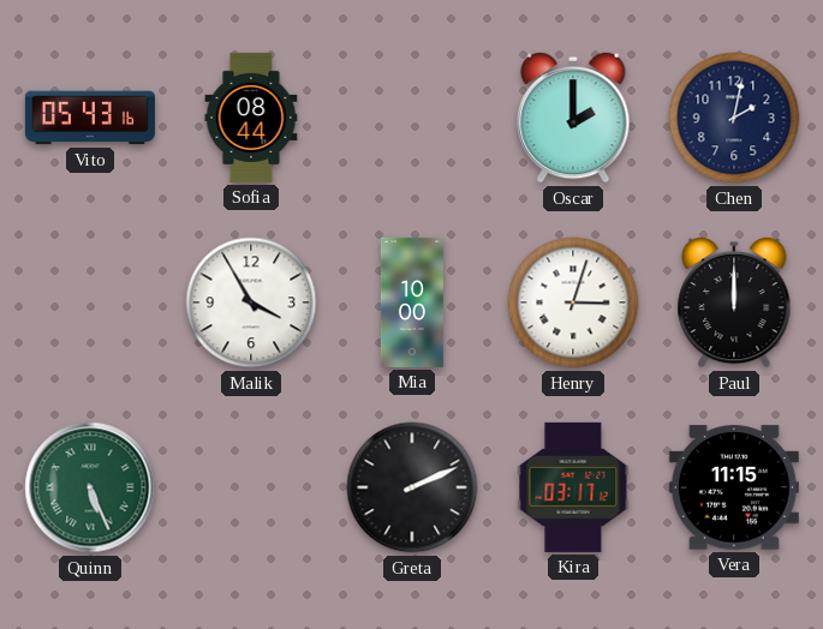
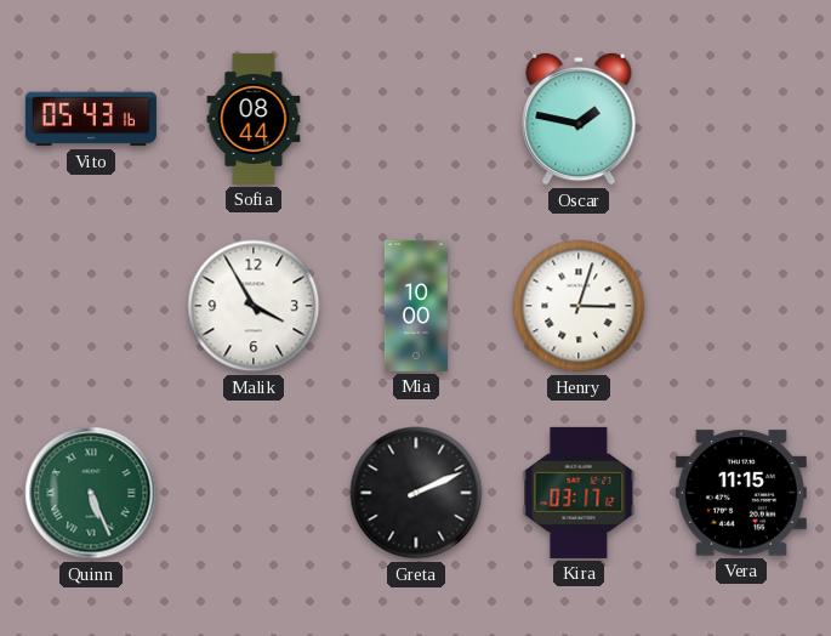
Oscar: 2:00 -> 1:47 (579, 119)
Chen: 2:02 -> none (734, 118)
Paul: 12:00 -> none (734, 302)
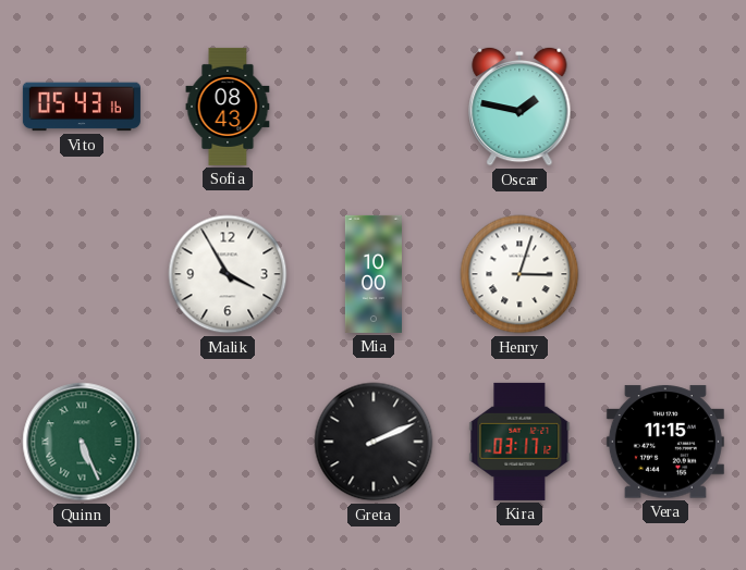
Sofia: 08:44 -> 08:43 (228, 107)
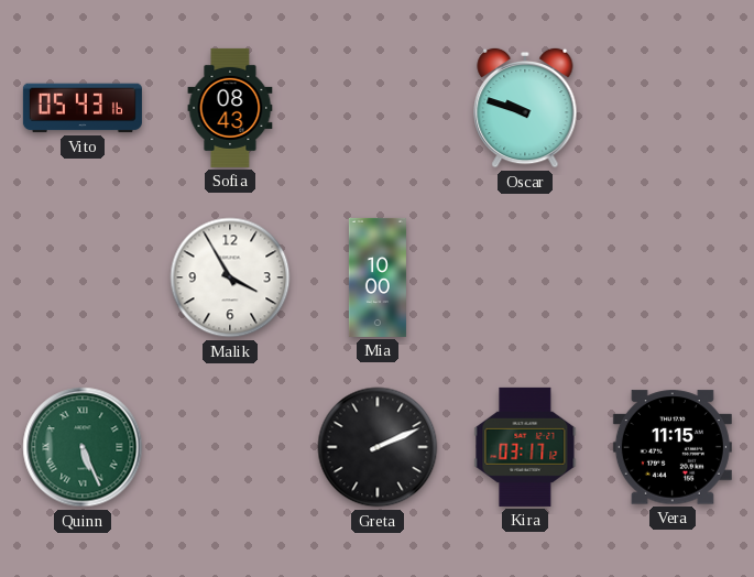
Oscar: 1:47 -> 9:48 (525, 108)
Henry: 3:03 -> none (519, 274)
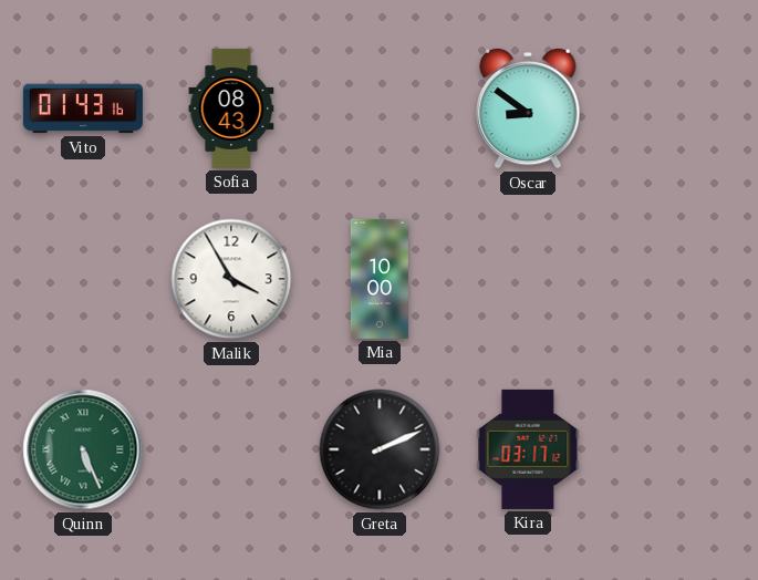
Vito: 05:43 -> 01:43 (83, 108)
Oscar: 9:48 -> 8:51 (528, 108)
Vera: 11:15 -> none (673, 447)
